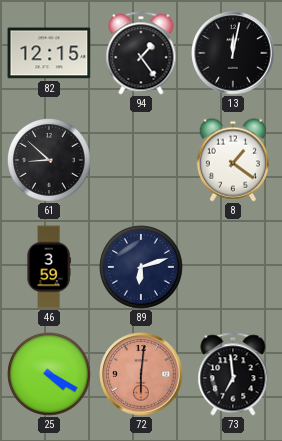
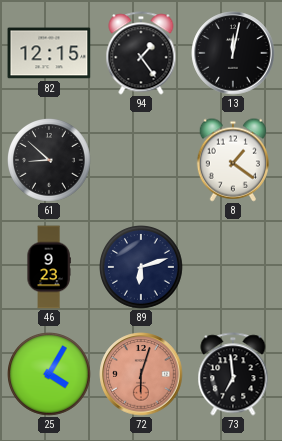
46: 3:59 -> 9:23 (49, 267)
25: 4:20 -> 4:05 (50, 375)
72: 6:01 -> 6:03 (141, 374)
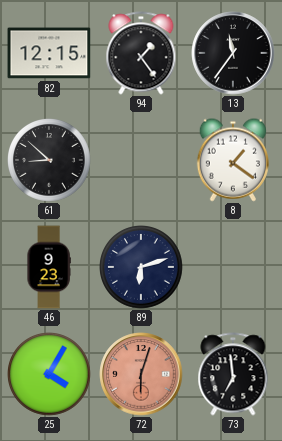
13: 12:02 -> 11:36 (233, 53)
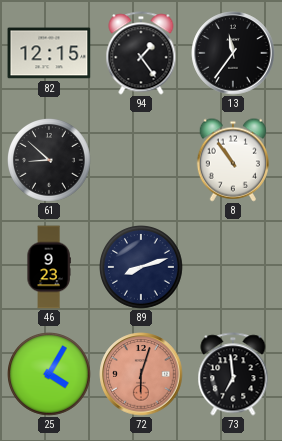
8: 1:21 -> 10:54 (233, 160)
89: 6:12 -> 8:12 (142, 268)
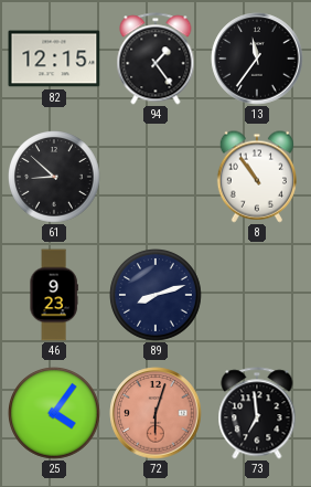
25: 4:05 -> 4:06 (55, 414)
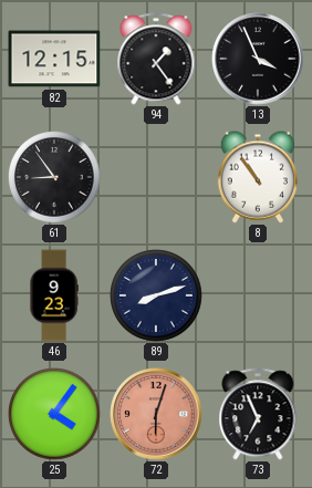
13: 11:36 -> 3:56 (258, 59)
61: 8:52 -> 8:54 (55, 178)
73: 6:59 -> 6:56 (258, 414)
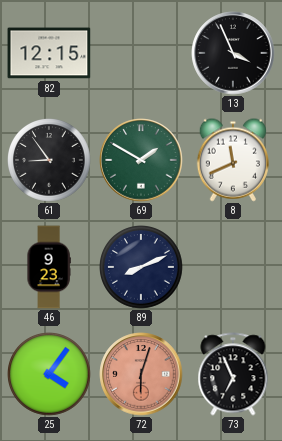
94: 1:24 -> none (156, 59)
69: none -> 1:50 (141, 160)
8: 10:54 -> 11:41 (233, 160)
89: 8:12 -> 8:11 (142, 268)
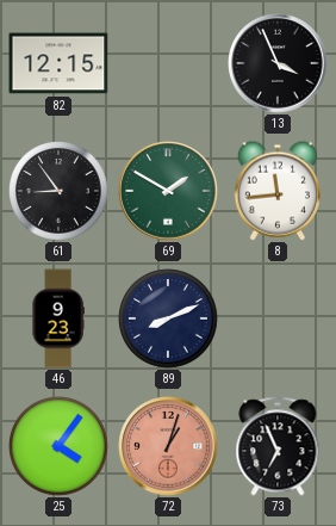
8: 11:41 -> 11:44 (278, 191)
72: 6:03 -> 1:03 (168, 446)
